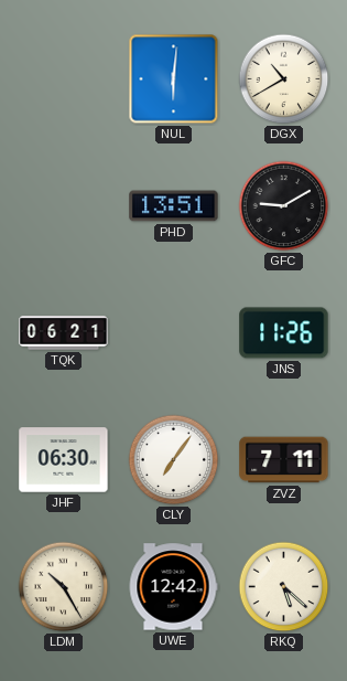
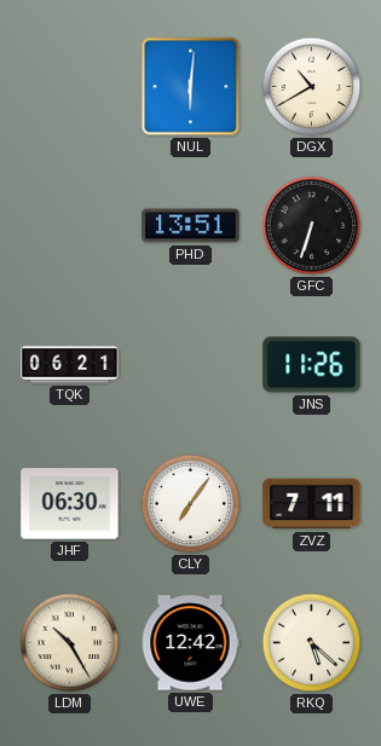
GFC: 9:10 -> 6:33 (312, 226)
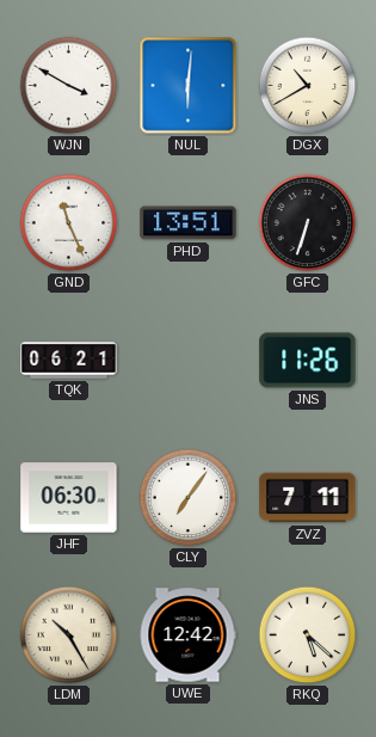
WJN: none -> 3:50 (69, 86)
GND: none -> 11:26 (69, 223)
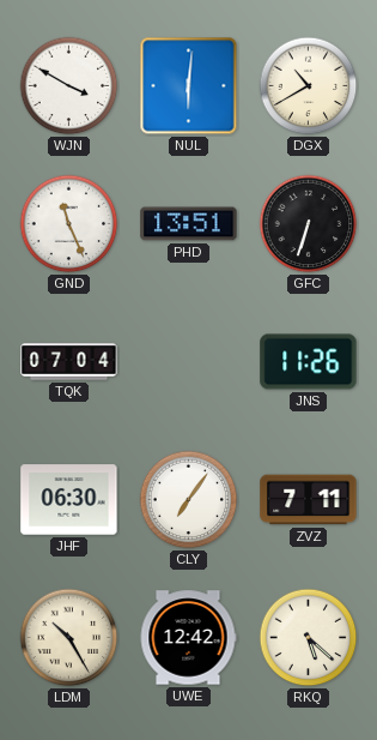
TQK: 06:21 -> 07:04 (69, 362)
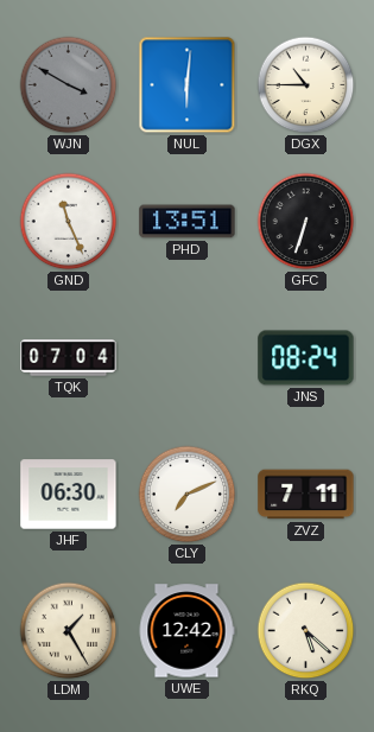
WJN dial: white -> grey (69, 85)
DGX: 10:40 -> 10:45 (306, 85)
JNS: 11:26 -> 08:24 (306, 358)
CLY: 7:06 -> 7:11 (188, 495)
LDM: 10:25 -> 1:25 (69, 631)
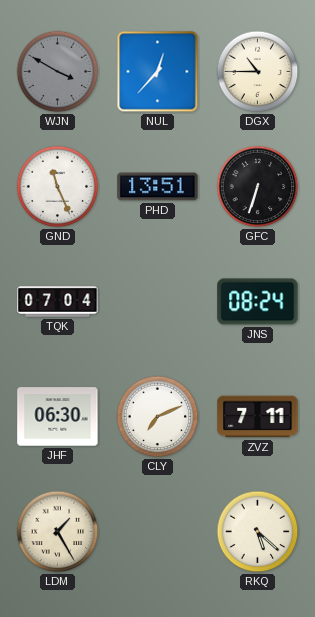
NUL: 6:01 -> 12:37 (158, 72)
UWE: 12:42 -> none (186, 631)
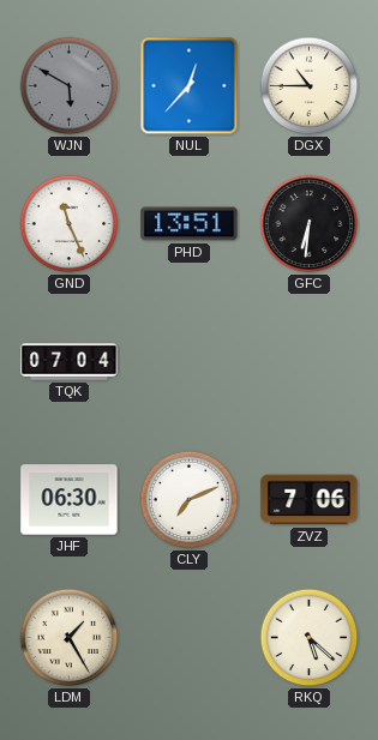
WJN: 3:50 -> 5:50 (70, 86)
GFC: 6:33 -> 6:31 (310, 224)
JNS: 08:24 -> none (258, 302)
ZVZ: 7:11 -> 7:06 (310, 500)
